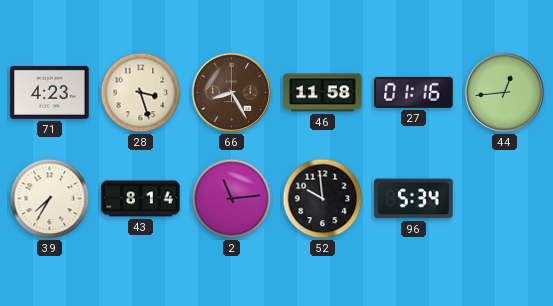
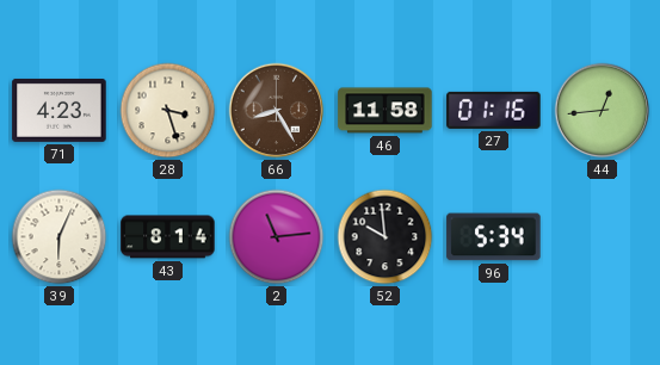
39: 7:35 -> 6:04 (60, 237)
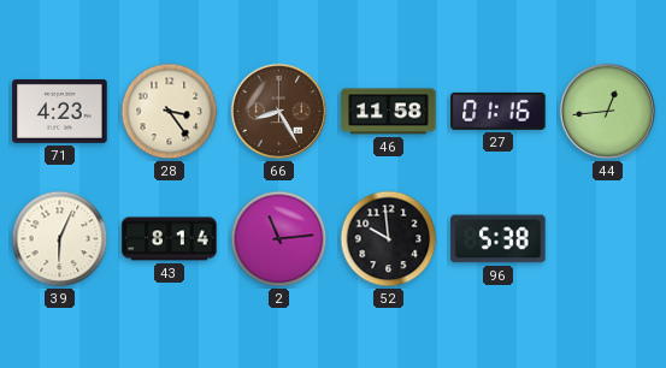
28: 3:27 -> 3:24 (170, 112)
96: 5:34 -> 5:38 (499, 239)
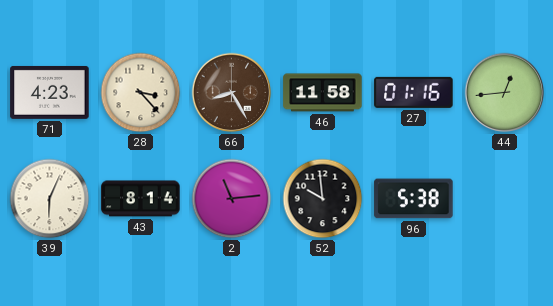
28: 3:24 -> 3:23 (141, 93)
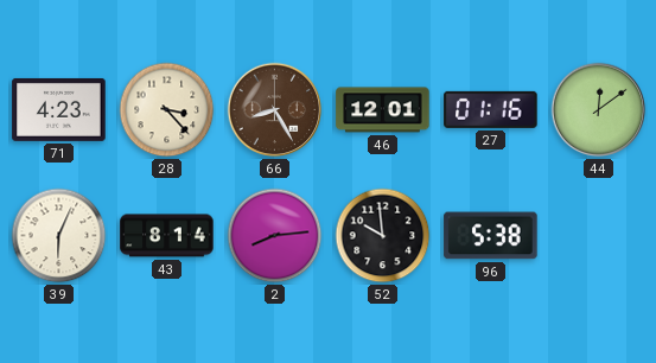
46: 11:58 -> 12:01 (383, 110)
44: 12:44 -> 12:09 (599, 110)
2: 11:14 -> 8:14 (275, 236)
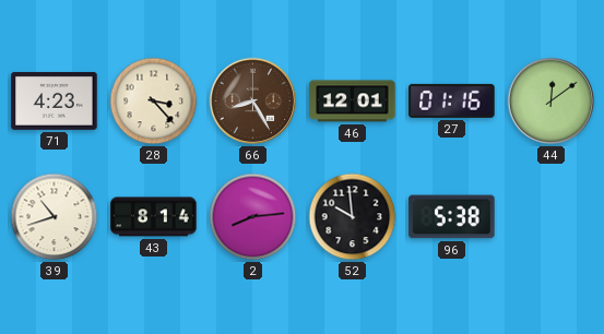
39: 6:04 -> 10:42 (55, 217)
